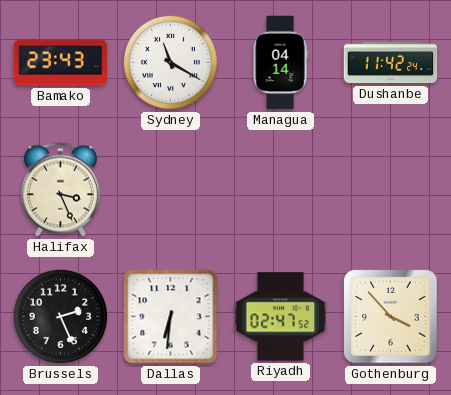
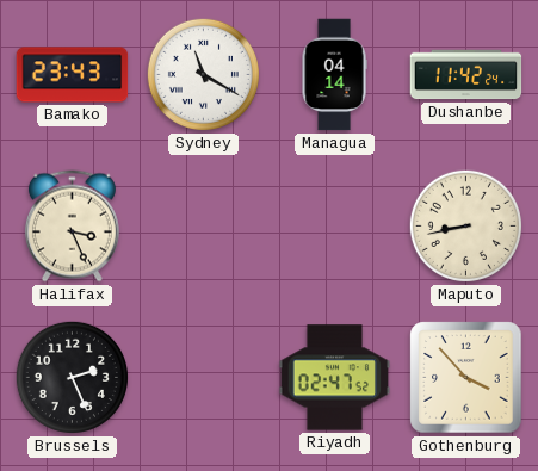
Maputo: none -> 8:43 (465, 225)
Dallas: 6:31 -> none (171, 317)
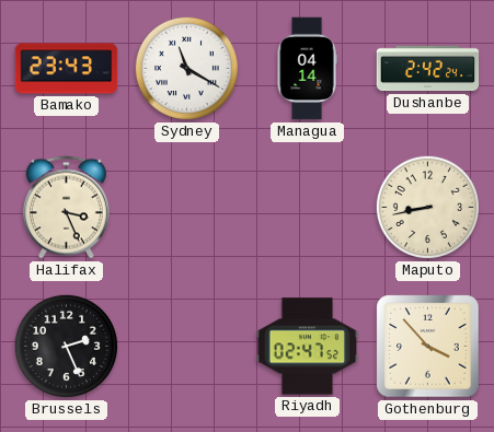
Dushanbe: 11:42 -> 2:42 (428, 69)
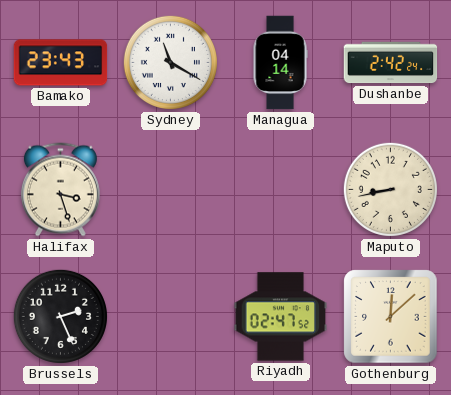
Halifax: 3:26 -> 3:27 (60, 190)
Gothenburg: 3:53 -> 12:08 (391, 317)
